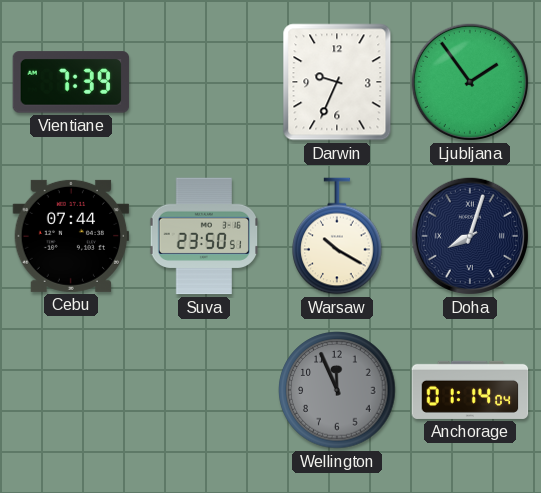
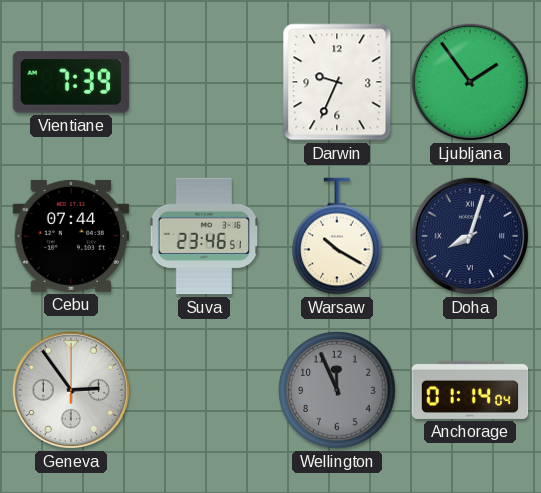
Suva: 23:50 -> 23:46 (203, 236)
Geneva: none -> 2:54 (71, 390)
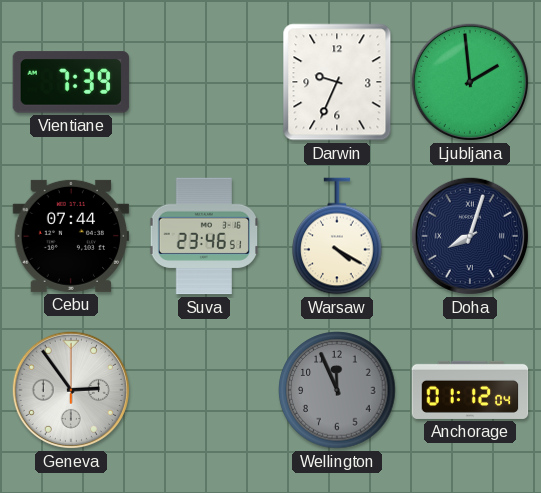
Ljubljana: 1:54 -> 1:59 (470, 82)
Warsaw: 10:20 -> 4:20 (337, 236)
Anchorage: 01:14 -> 01:12 (470, 390)
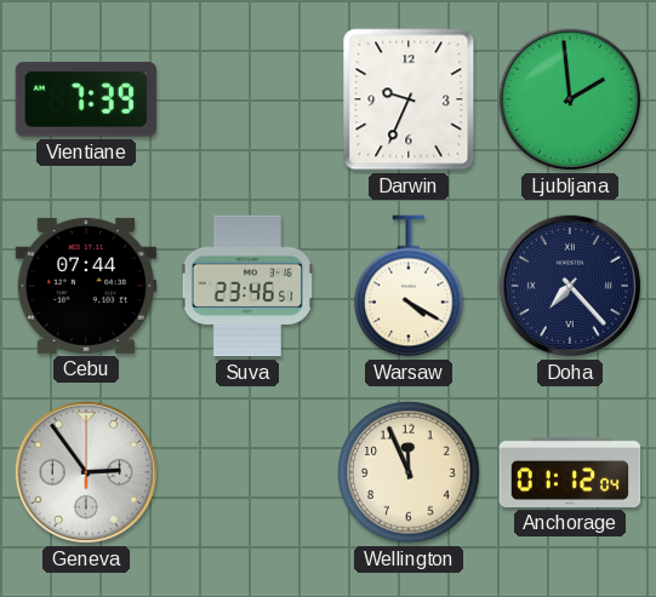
Doha: 8:03 -> 7:23 (570, 286)
Wellington dial: grey -> cream (409, 472)
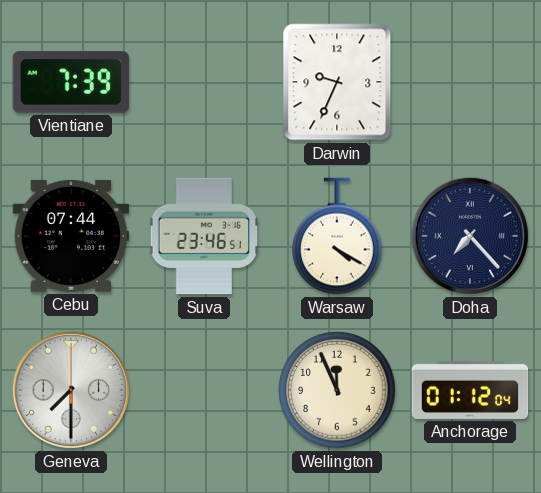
Ljubljana: 1:59 -> none (570, 99)
Geneva: 2:54 -> 7:30 (71, 390)
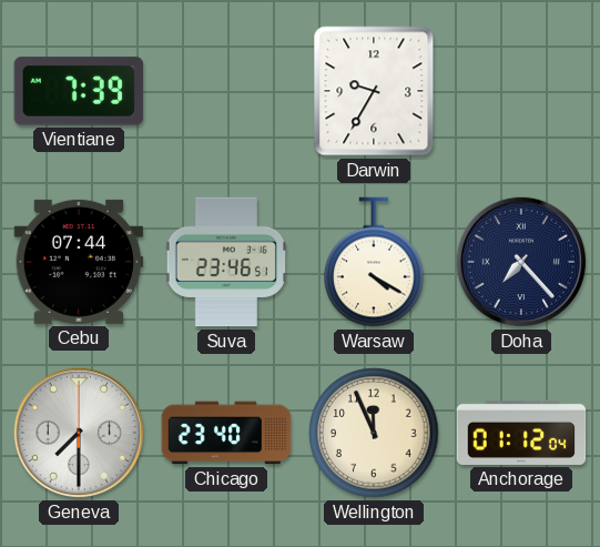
Darwin: 9:34 -> 9:35 (374, 91)
Chicago: none -> 23:40 (226, 433)
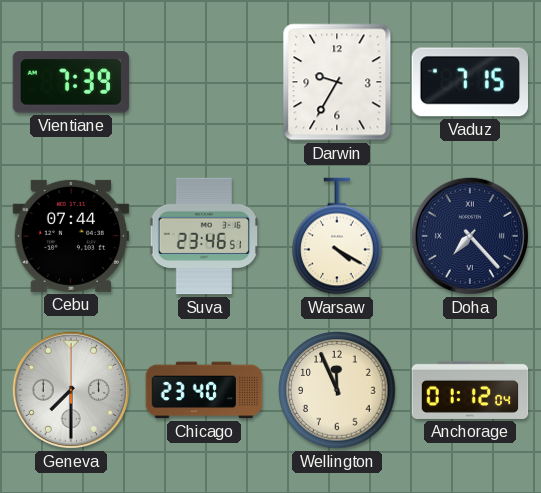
Vaduz: none -> 7:15 (470, 82)
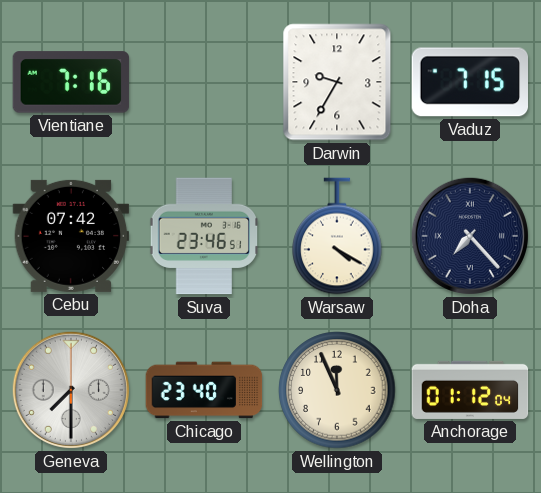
Vientiane: 7:39 -> 7:16 (71, 82)
Cebu: 07:44 -> 07:42 (71, 236)
